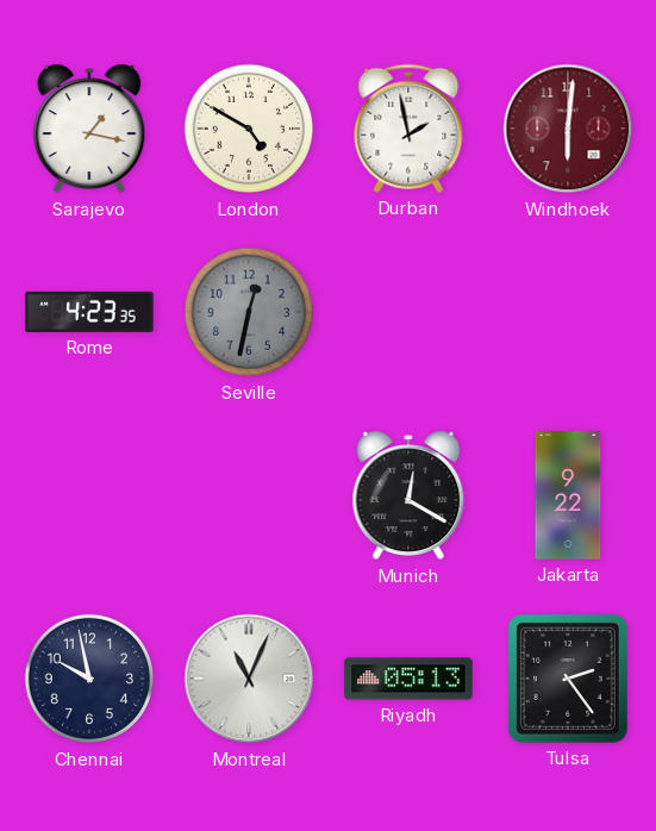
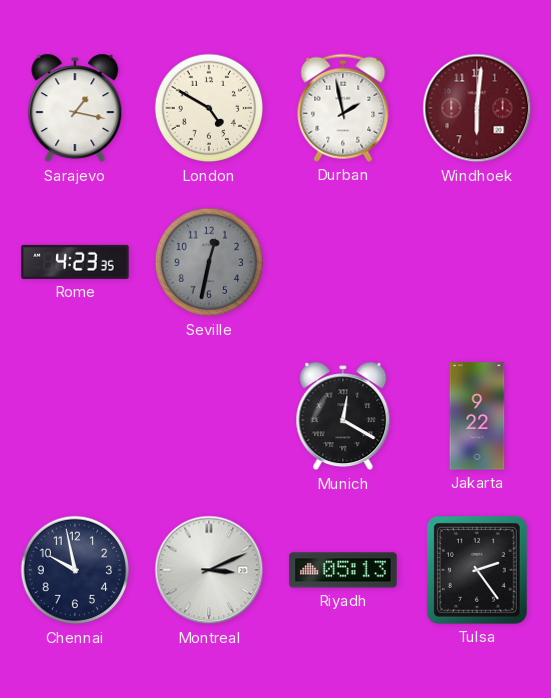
Montreal: 11:04 -> 3:11 (209, 570)
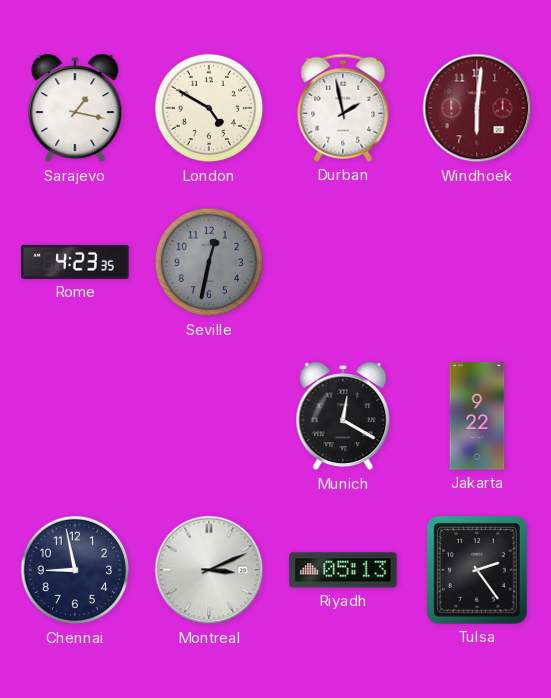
Chennai: 9:58 -> 8:58 (75, 570)
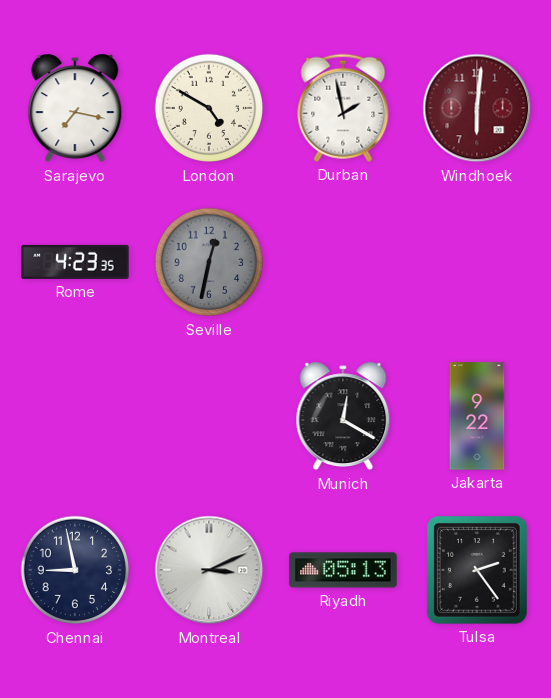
Sarajevo: 1:17 -> 7:17 (75, 108)
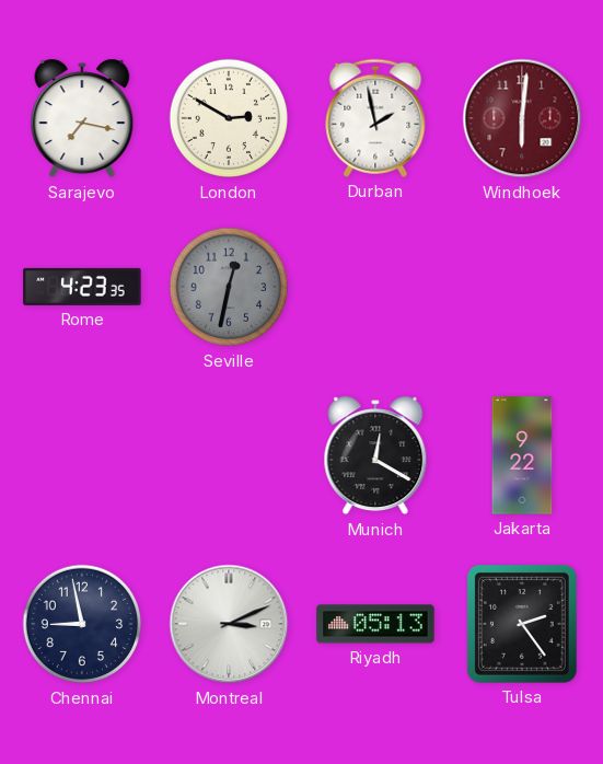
London: 4:50 -> 2:50 (229, 118)
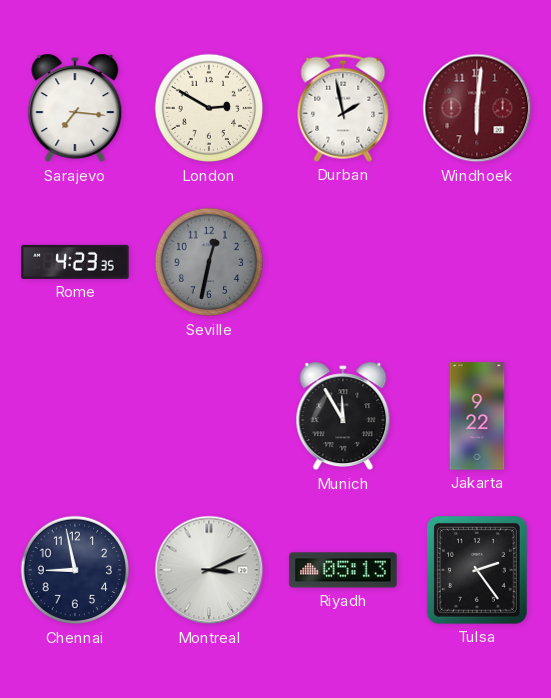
Sarajevo: 7:17 -> 7:16 (75, 108)
Munich: 12:20 -> 11:55 (343, 416)
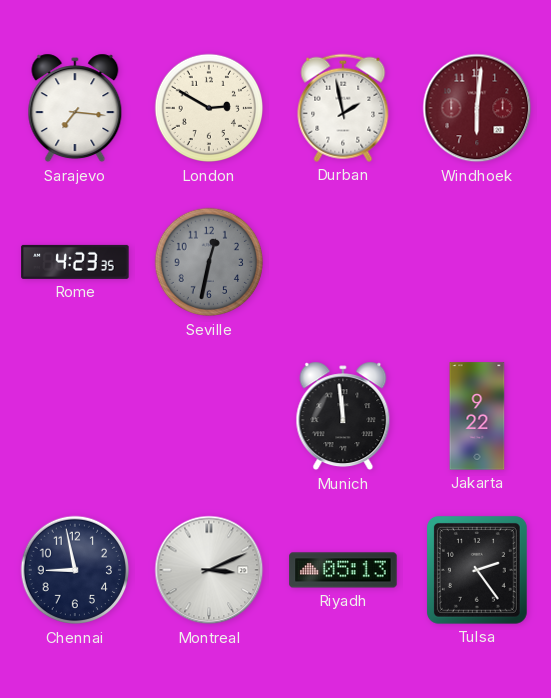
Munich: 11:55 -> 11:59 (343, 416)
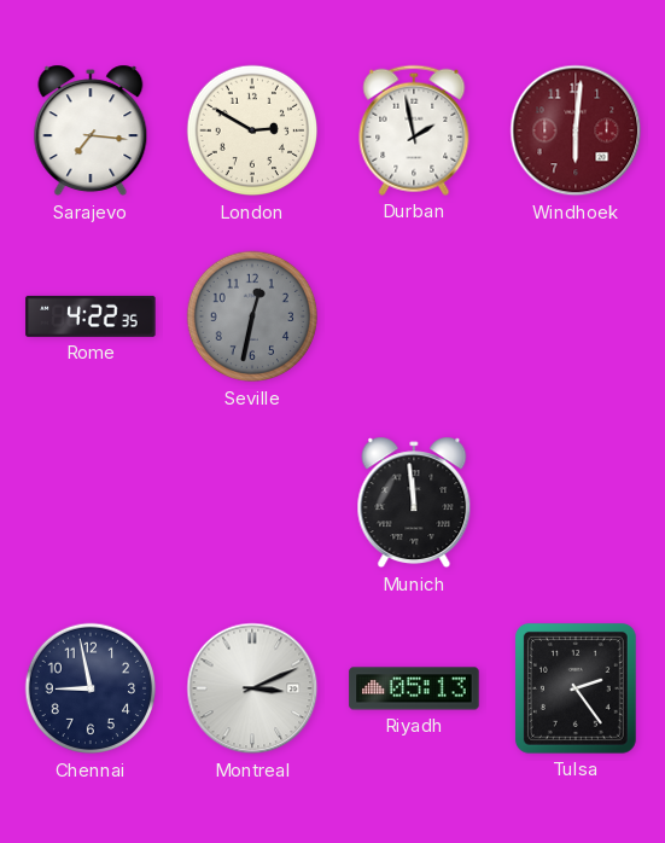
Rome: 4:23 -> 4:22 (91, 316)
Jakarta: 9:22 -> none (477, 416)
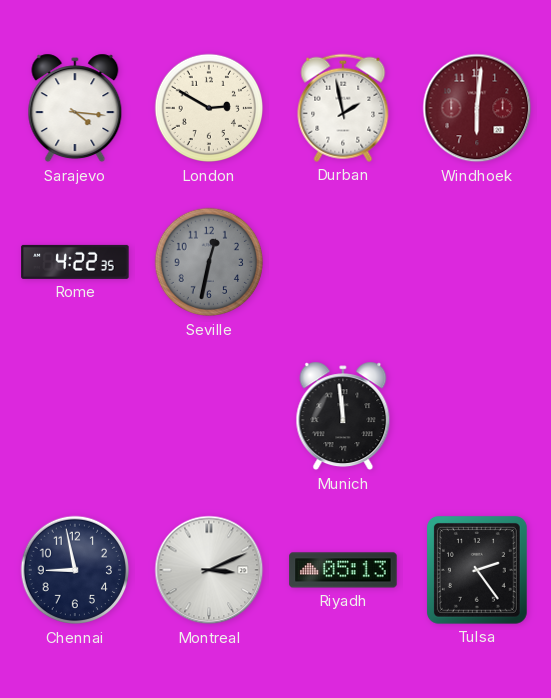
Sarajevo: 7:16 -> 4:16 (75, 108)
